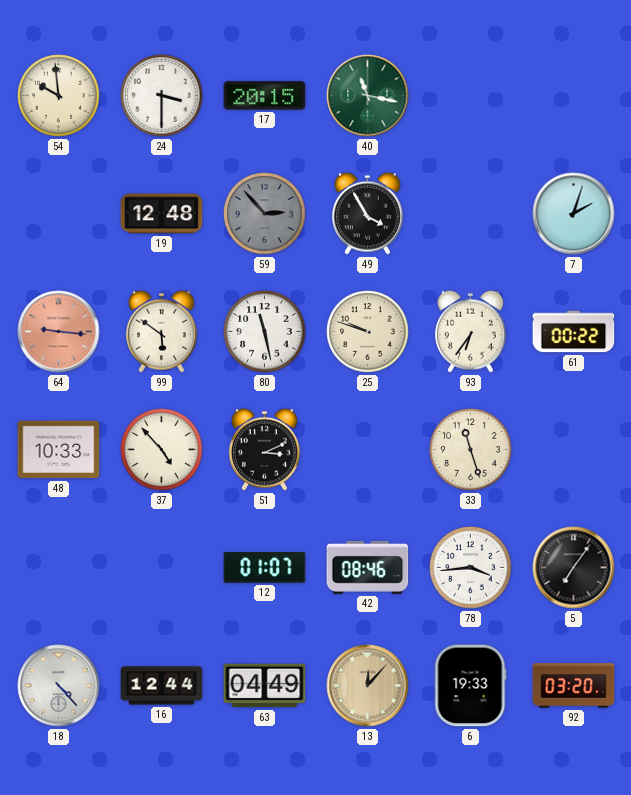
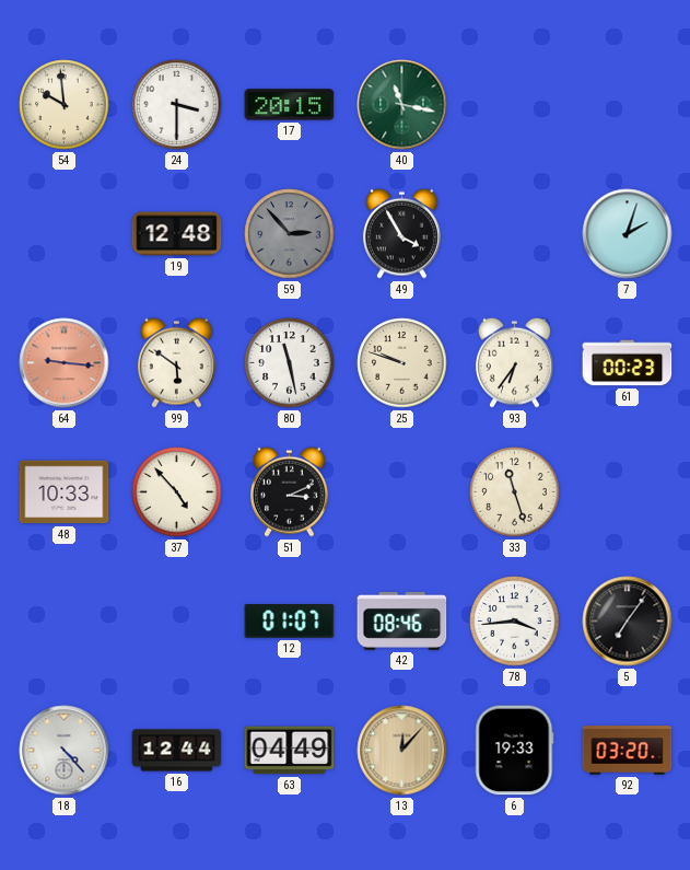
61: 00:22 -> 00:23 (628, 363)
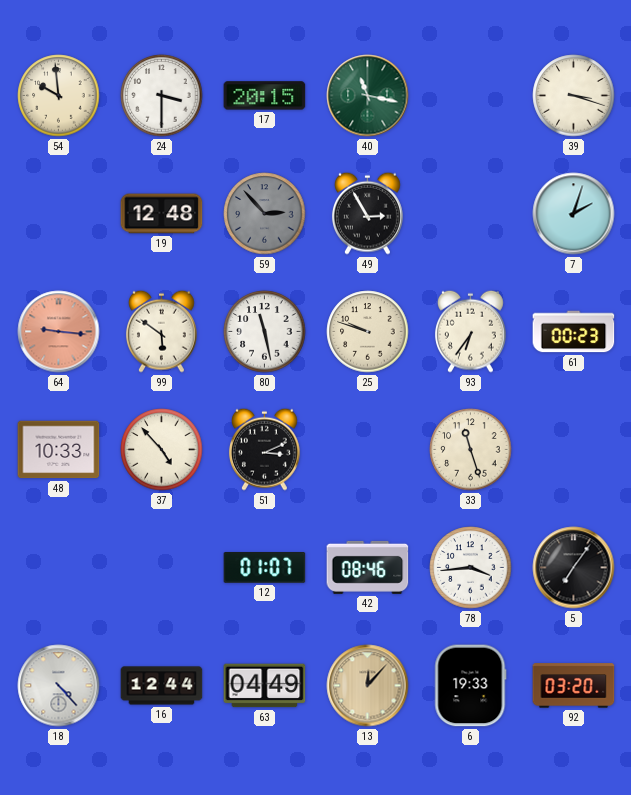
39: none -> 3:18 (574, 96)
49: 3:55 -> 2:55 (367, 213)
